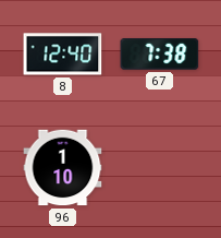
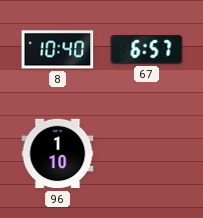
8: 12:40 -> 10:40 (58, 50)
67: 7:38 -> 6:57 (147, 50)
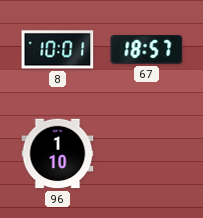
8: 10:40 -> 10:01 (58, 50)
67: 6:57 -> 18:57 (147, 50)
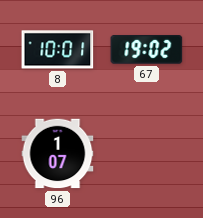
67: 18:57 -> 19:02 (147, 50)
96: 1:10 -> 1:07 (58, 154)
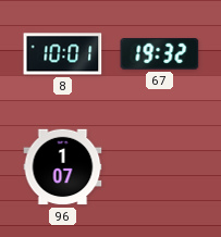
67: 19:02 -> 19:32 (160, 54)
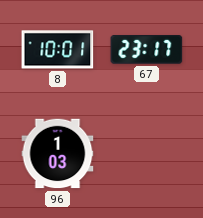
67: 19:32 -> 23:17 (147, 50)
96: 1:07 -> 1:03 (58, 154)
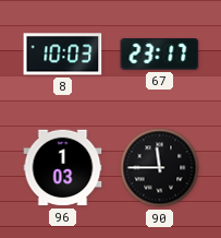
8: 10:01 -> 10:03 (63, 55)
90: none -> 11:45 (160, 168)
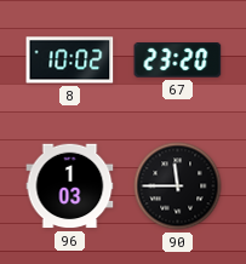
8: 10:03 -> 10:02 (70, 61)
67: 23:17 -> 23:20 (178, 61)
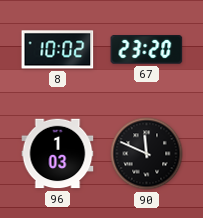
90: 11:45 -> 11:49 (147, 154)
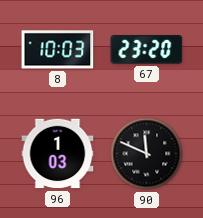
8: 10:02 -> 10:03 (58, 50)
